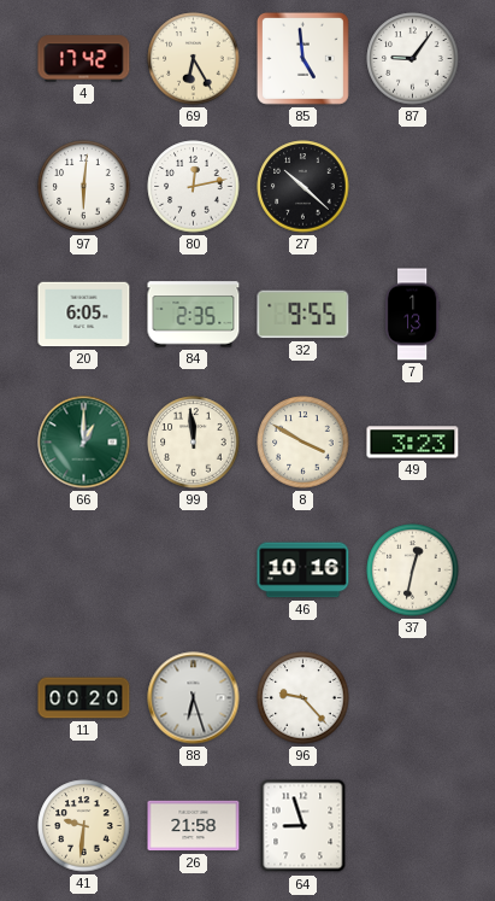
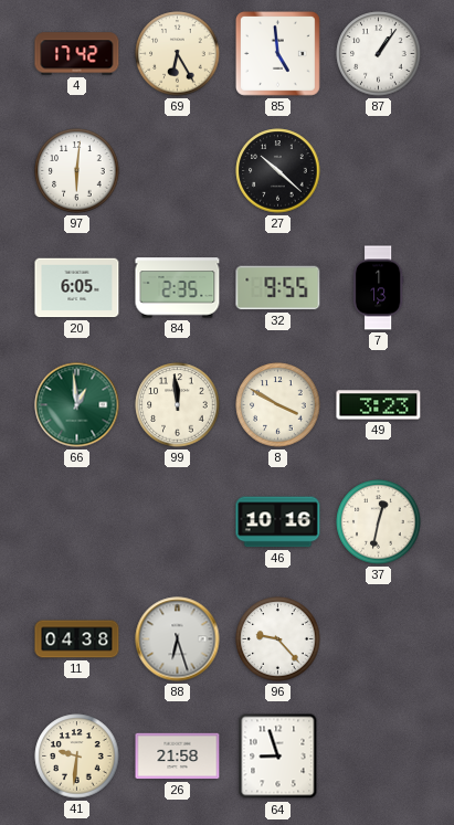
87: 9:06 -> 1:06 (379, 54)
80: 12:13 -> none (194, 187)
66: 1:00 -> 12:59 (77, 405)
11: 00:20 -> 04:38 (77, 639)
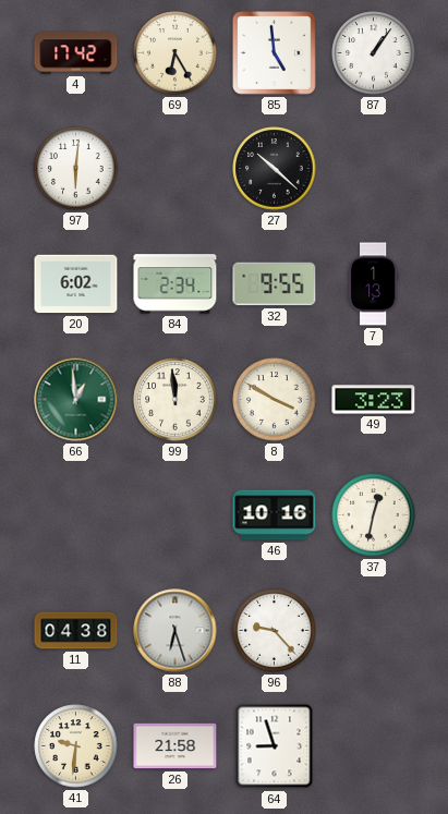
20: 6:05 -> 6:02 (76, 284)
84: 2:35 -> 2:34 (175, 284)
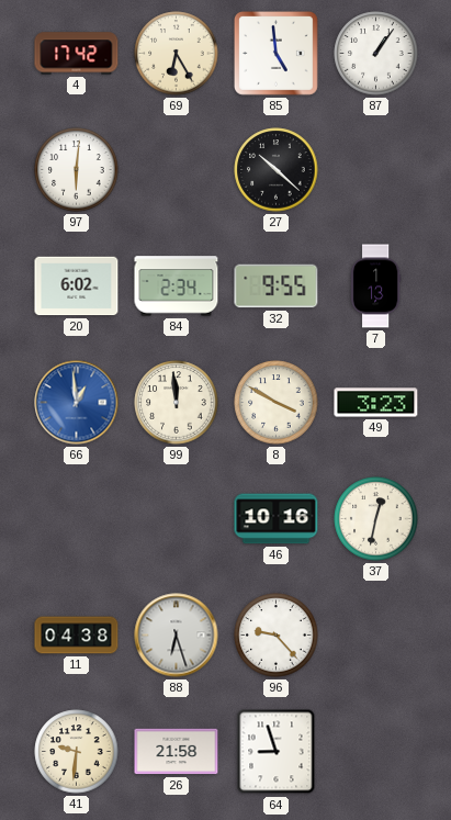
66 dial: green -> blue (77, 403)
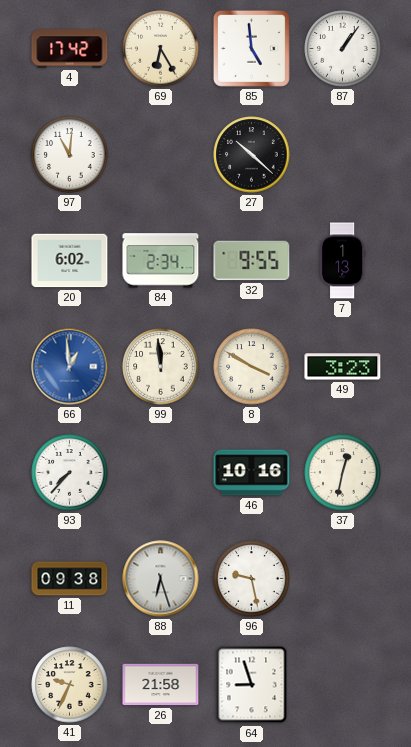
97: 6:01 -> 11:01 (70, 155)
93: none -> 7:37 (70, 473)
11: 04:38 -> 09:38 (70, 579)
96: 9:23 -> 9:28 (252, 579)
41: 9:31 -> 9:34 (70, 685)
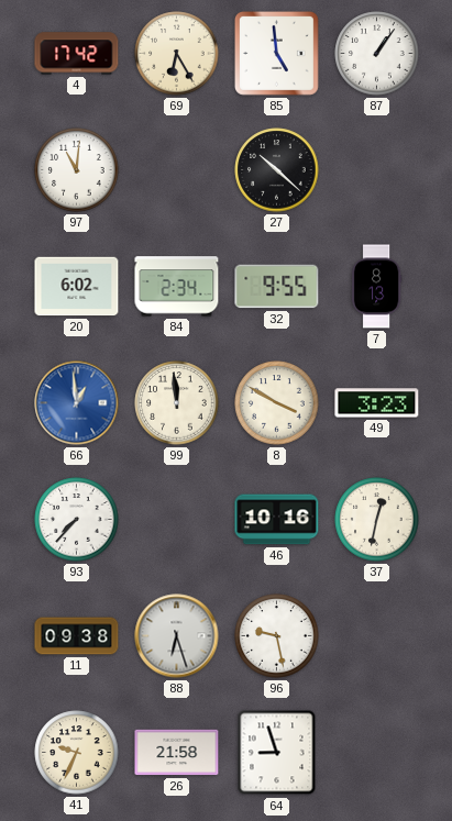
7: 1:13 -> 8:13 (376, 287)
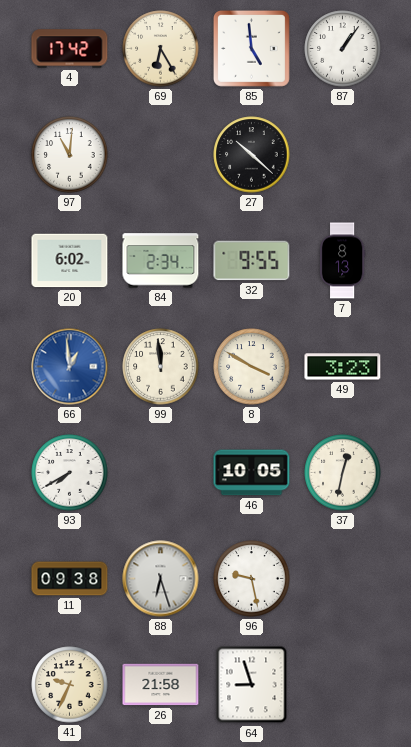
93: 7:37 -> 7:40 (70, 473)
46: 10:16 -> 10:05 (252, 473)
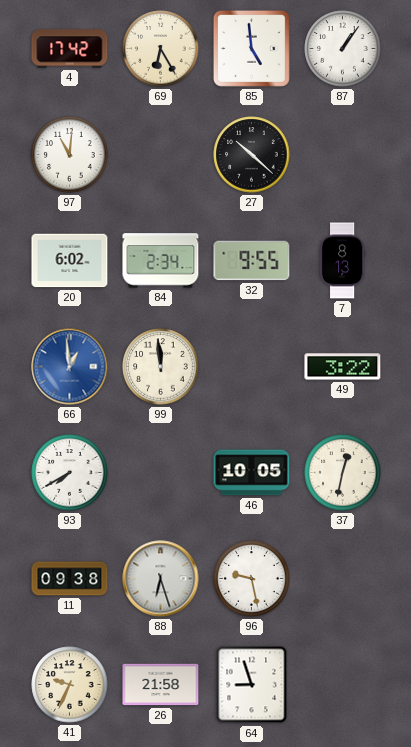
8: 3:50 -> none (252, 367)
49: 3:23 -> 3:22 (343, 367)
